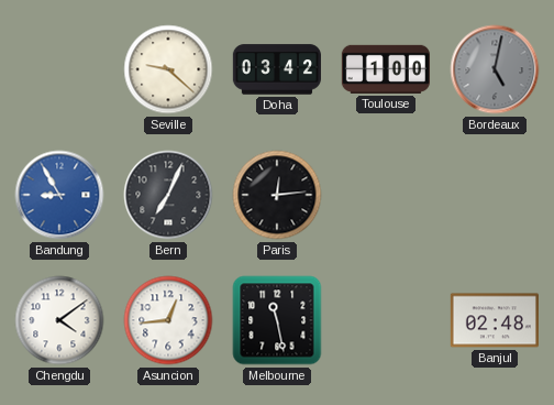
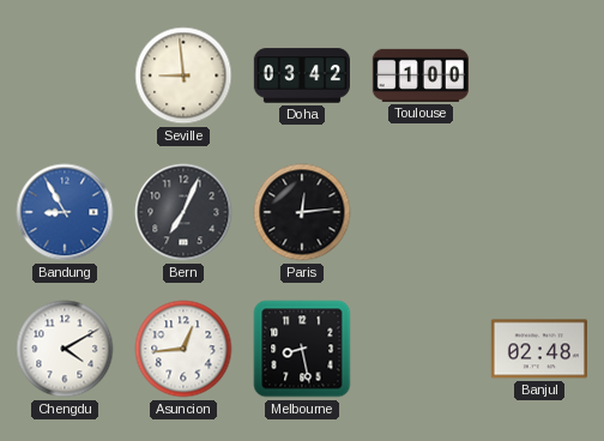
Seville: 9:22 -> 8:59 (183, 75)
Bordeaux: 5:02 -> none (495, 69)
Chengdu: 4:09 -> 4:10 (65, 349)
Melbourne: 11:28 -> 8:28 (302, 349)
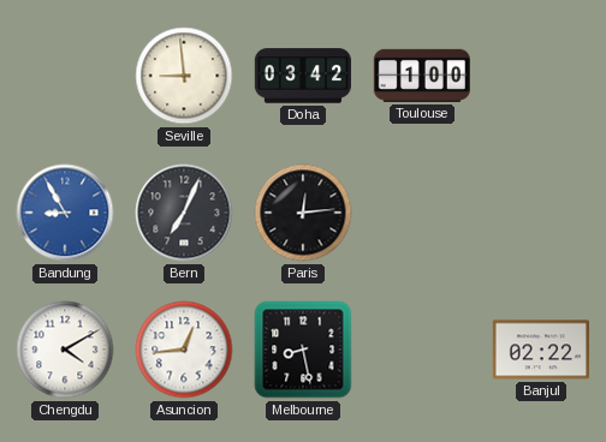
Banjul: 02:48 -> 02:22 (541, 350)
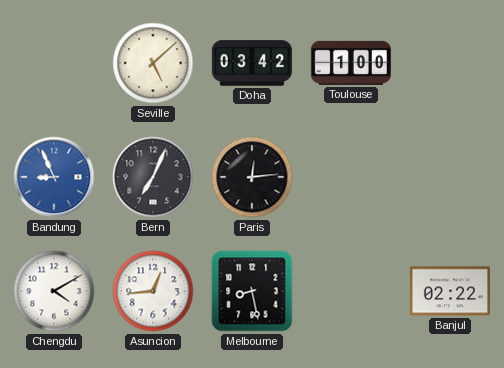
Seville: 8:59 -> 5:08 (153, 63)
Bandung: 8:55 -> 8:56 (54, 177)
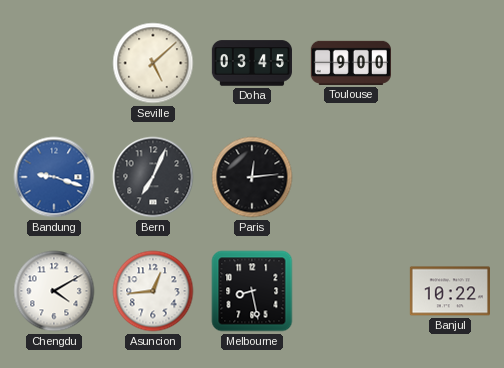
Doha: 03:42 -> 03:45 (252, 63)
Toulouse: 1:00 -> 9:00 (351, 63)
Bandung: 8:56 -> 9:18 (54, 177)
Banjul: 02:22 -> 10:22 (450, 291)
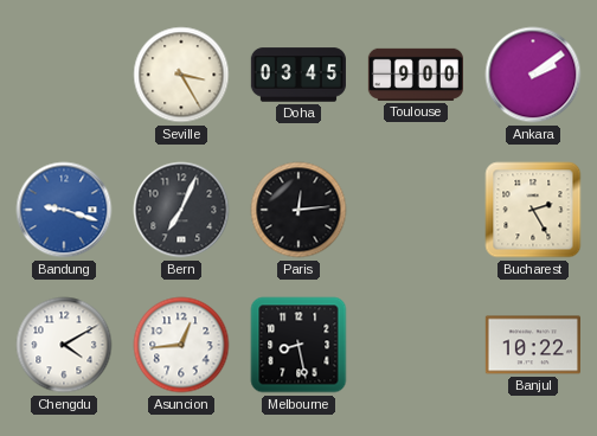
Seville: 5:08 -> 3:25 (181, 75)
Ankara: none -> 2:09 (533, 75)
Bucharest: none -> 2:25 (533, 210)
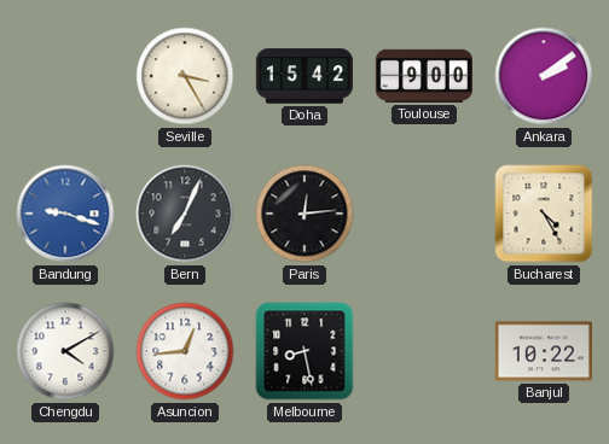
Doha: 03:45 -> 15:42 (304, 76)
Bucharest: 2:25 -> 4:25 (544, 214)
